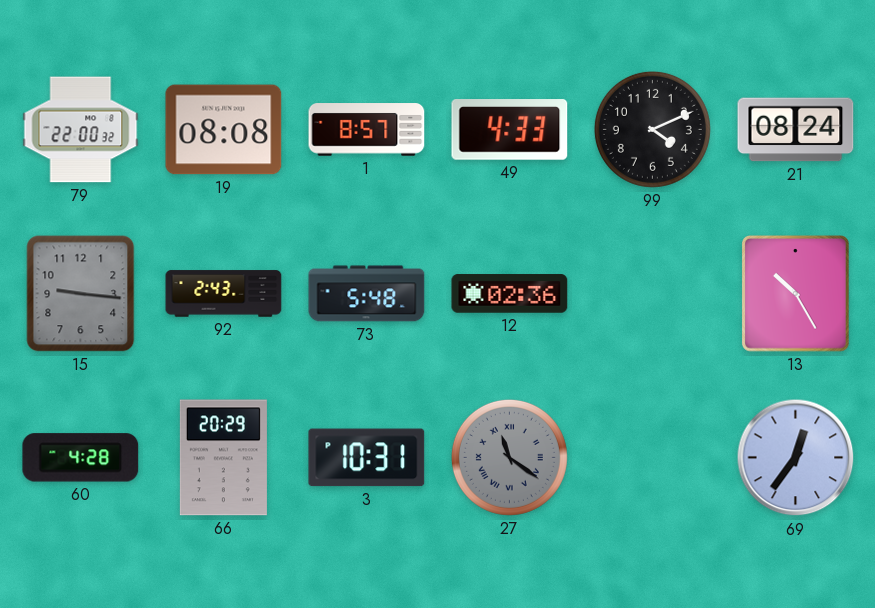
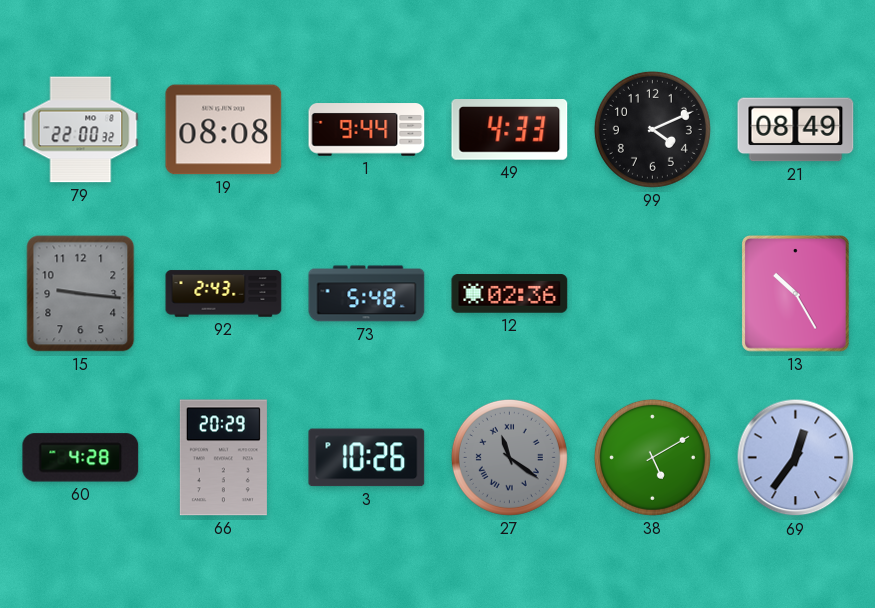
1: 8:57 -> 9:44 (367, 130)
21: 08:24 -> 08:49 (796, 130)
3: 10:31 -> 10:26 (367, 458)
38: none -> 5:10 (652, 457)
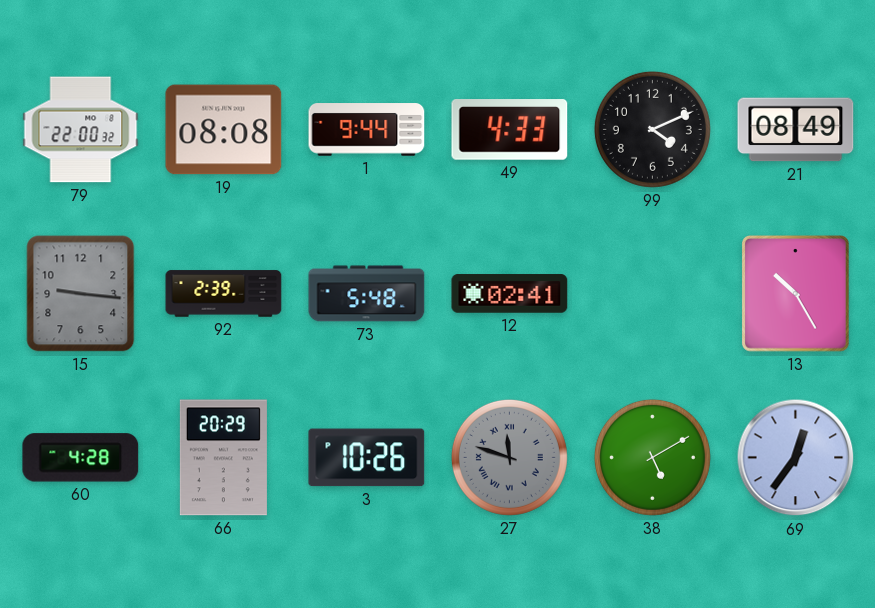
92: 2:43 -> 2:39 (224, 294)
12: 02:36 -> 02:41 (510, 294)
27: 11:21 -> 11:48 (509, 457)
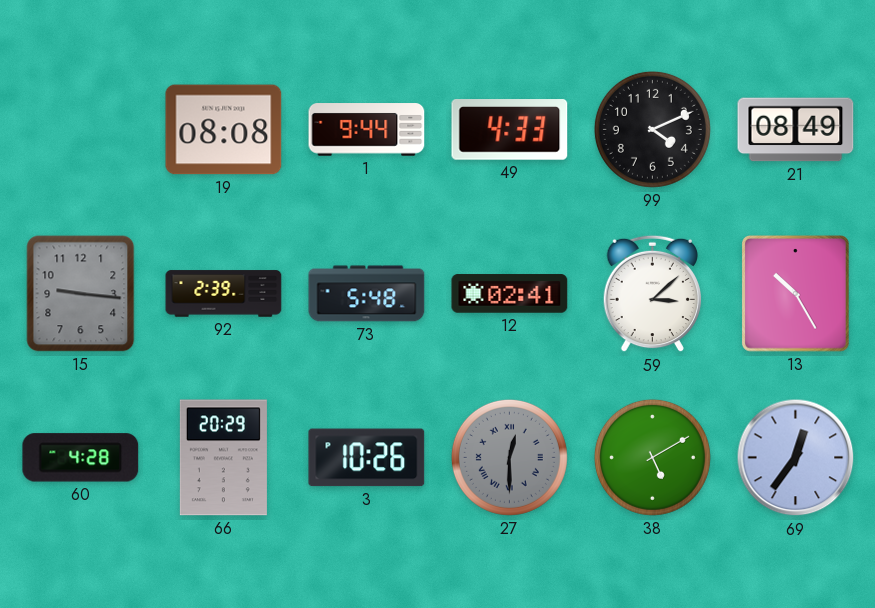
79: 22:00 -> none (81, 130)
59: none -> 3:08 (652, 294)
27: 11:48 -> 12:30 (509, 457)
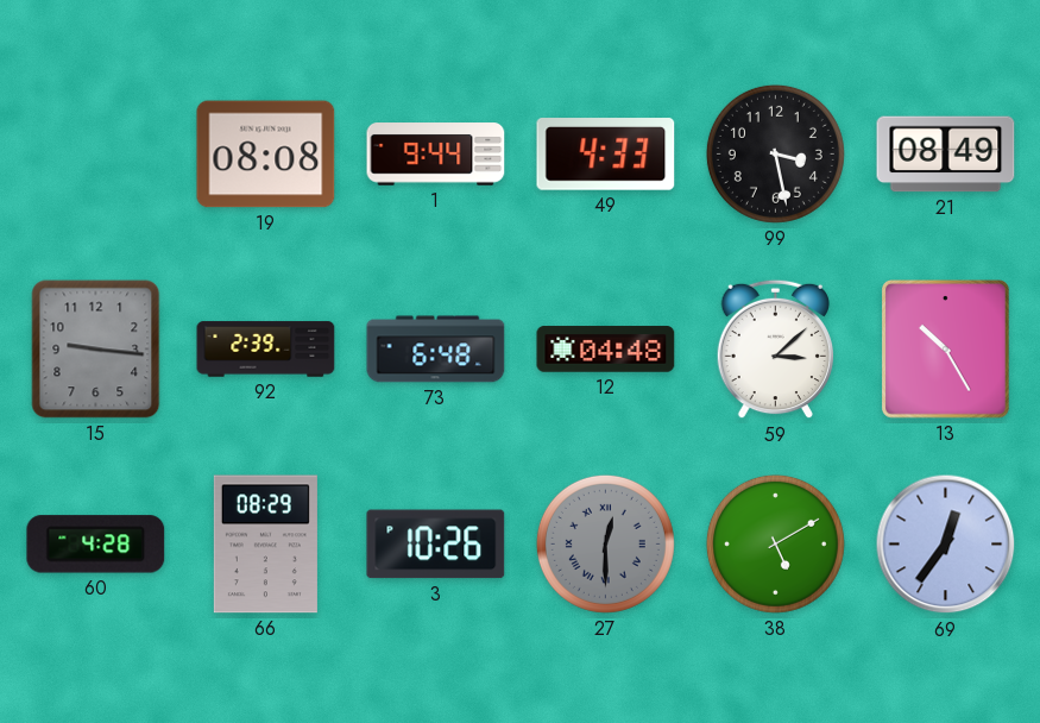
99: 4:11 -> 3:28 (775, 153)
73: 5:48 -> 6:48 (436, 350)
12: 02:41 -> 04:48 (606, 350)
66: 20:29 -> 08:29 (265, 545)
